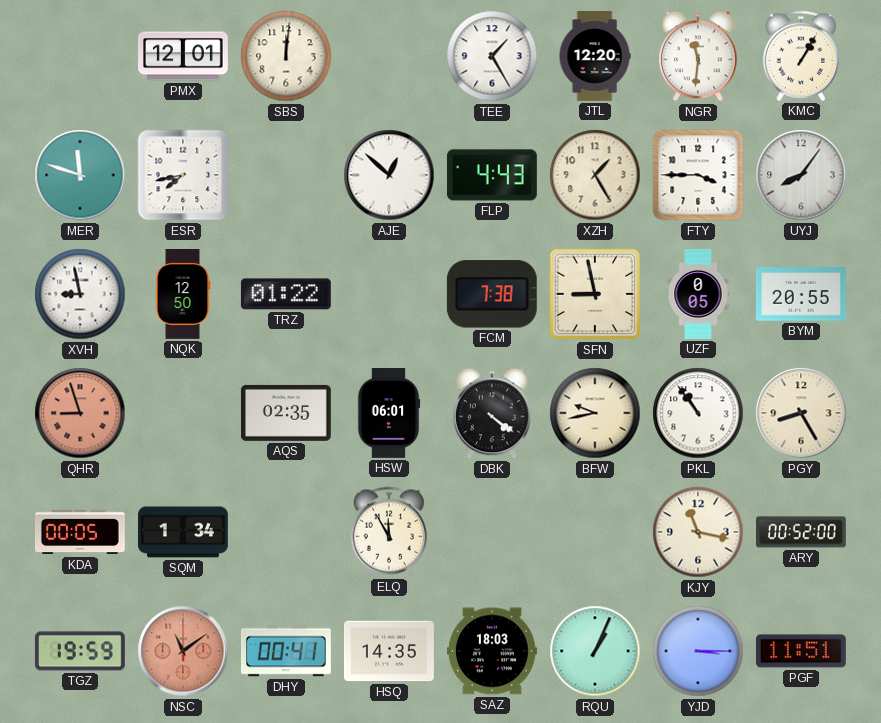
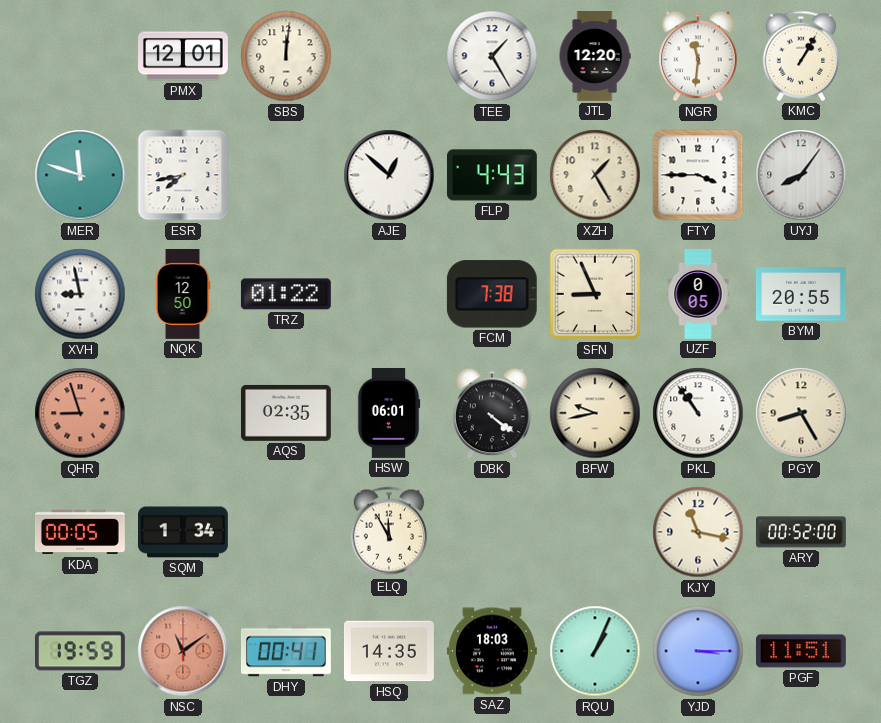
SFN: 8:58 -> 8:56 (595, 294)
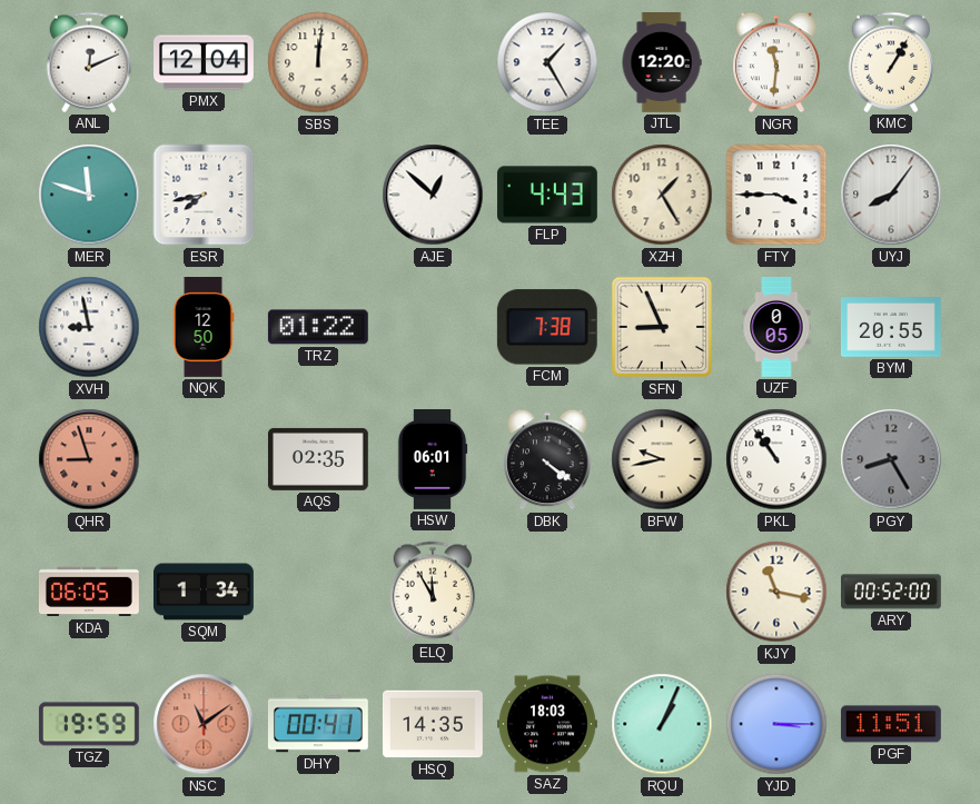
ANL: none -> 12:11 (89, 62)
PMX: 12:01 -> 12:04 (205, 62)
PGY dial: cream -> grey (891, 459)
KDA: 00:05 -> 06:05 (89, 592)
